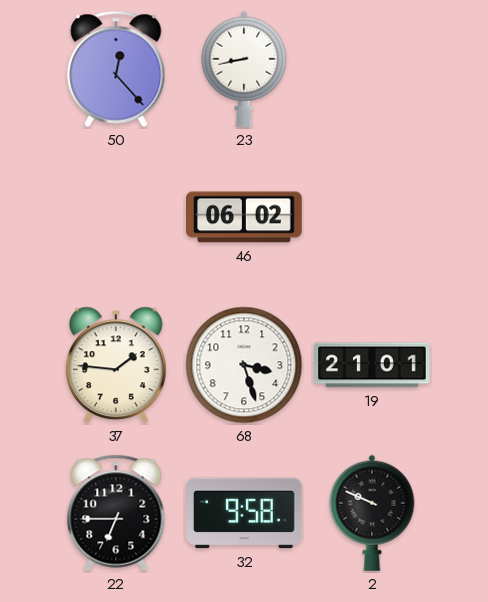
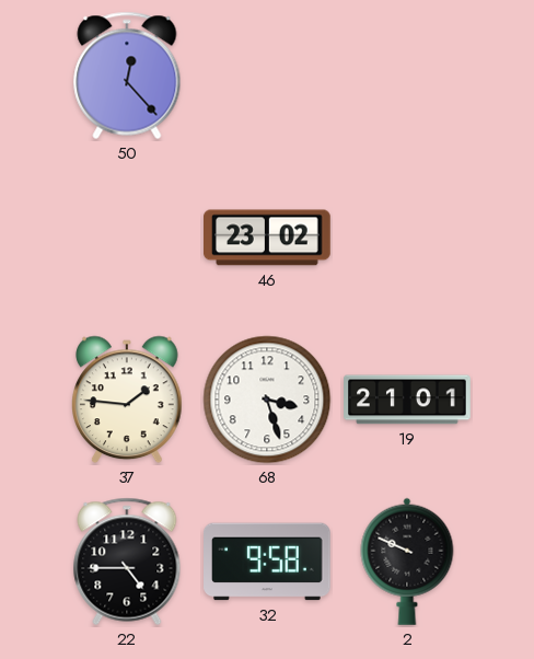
23: 8:43 -> none (244, 69)
46: 06:02 -> 23:02 (267, 238)
22: 6:45 -> 4:45 (127, 562)
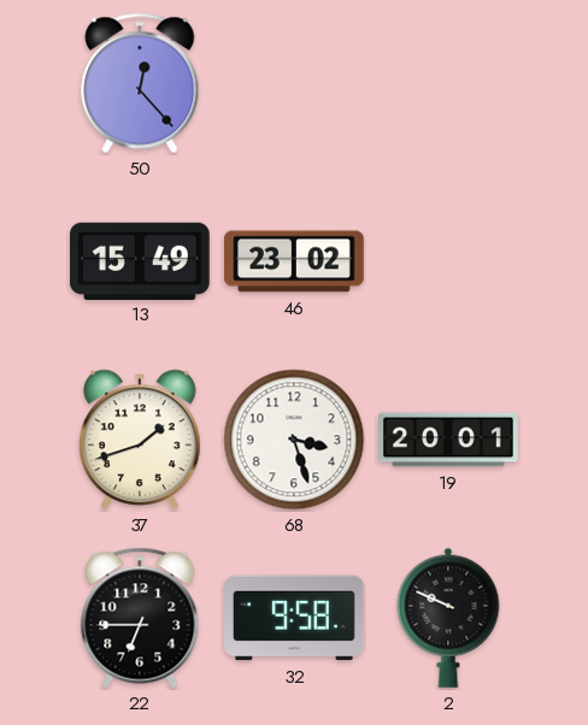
13: none -> 15:49 (141, 260)
37: 1:46 -> 1:42 (141, 440)
19: 21:01 -> 20:01 (448, 440)
22: 4:45 -> 6:45 (140, 618)
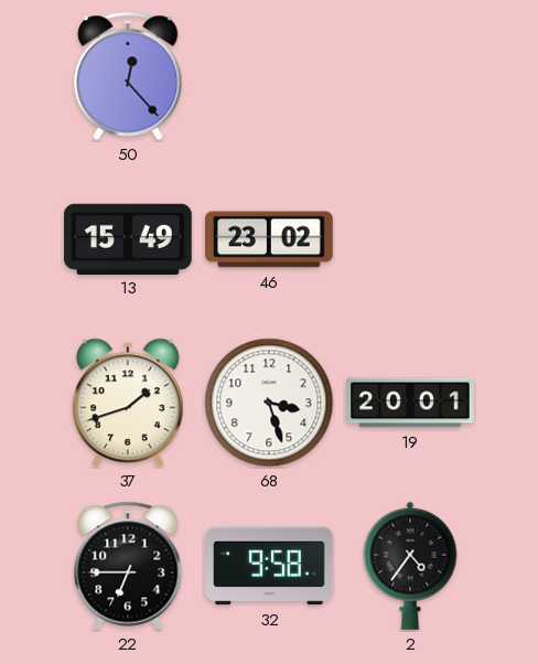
2: 9:49 -> 4:36 (410, 566)
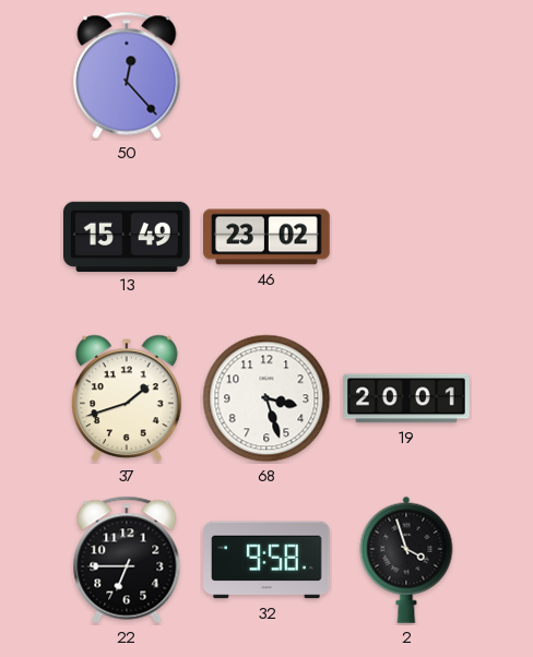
2: 4:36 -> 3:57 (406, 560)
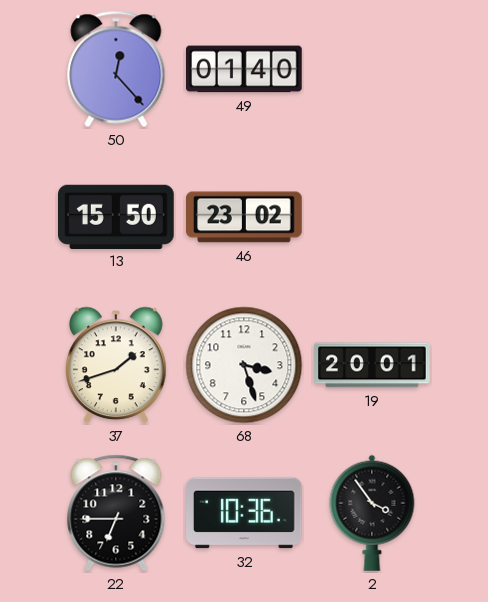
49: none -> 01:40 (245, 69)
13: 15:49 -> 15:50 (117, 216)
32: 9:58 -> 10:36 (245, 513)
2: 3:57 -> 3:54 (372, 513)
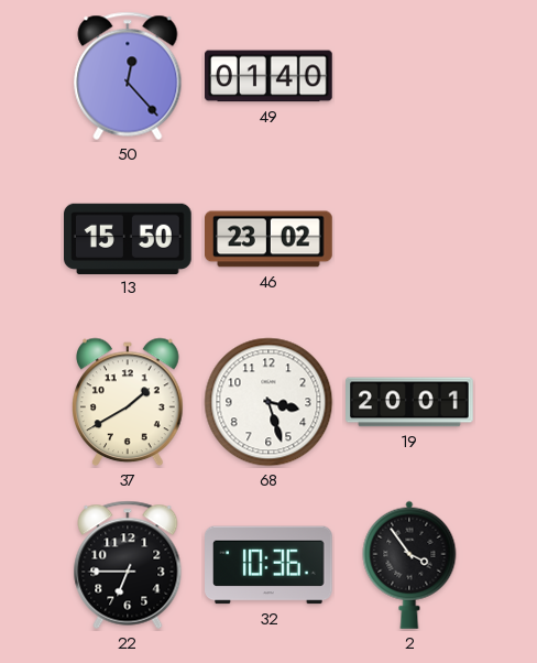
37: 1:42 -> 1:40 (129, 402)
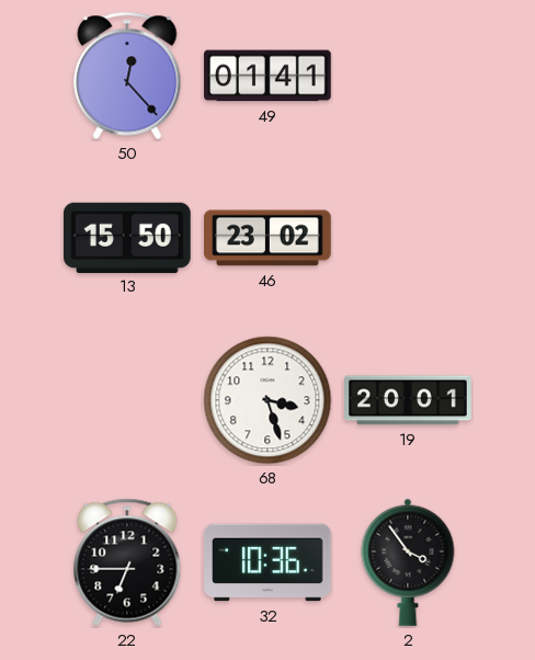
49: 01:40 -> 01:41 (269, 76)
37: 1:40 -> none (129, 402)
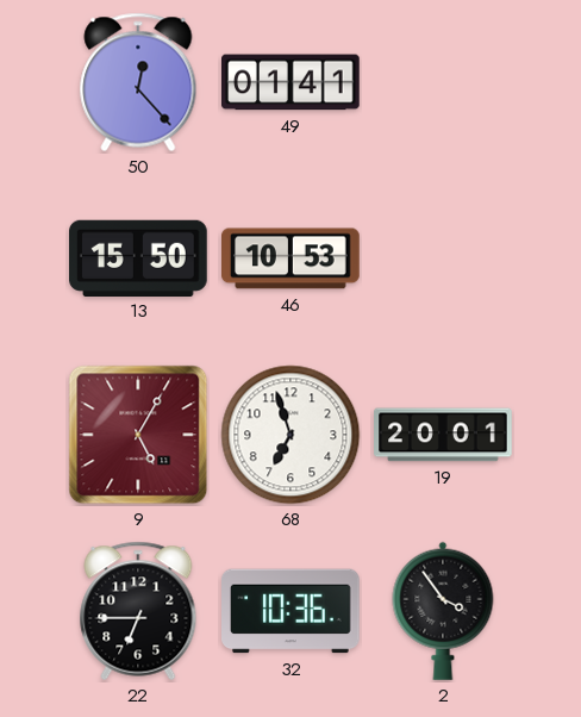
46: 23:02 -> 10:53 (290, 258)
9: none -> 5:05 (138, 435)
68: 3:27 -> 6:57 (290, 435)
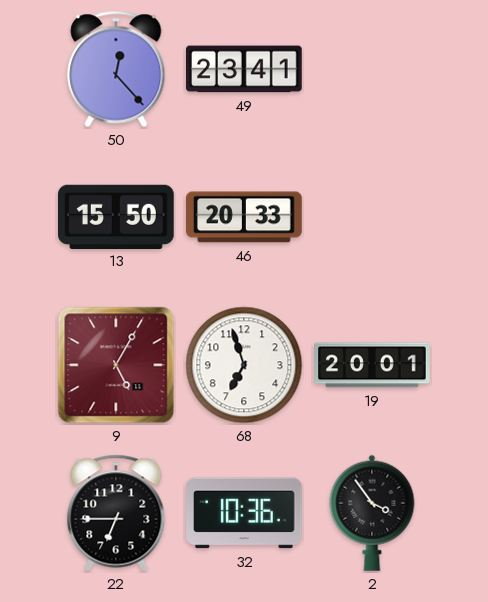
49: 01:41 -> 23:41 (245, 69)
46: 10:53 -> 20:33 (244, 217)
